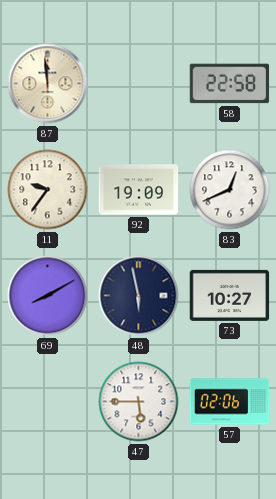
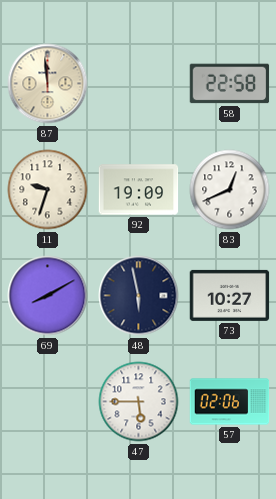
11: 9:36 -> 9:33 (48, 190)
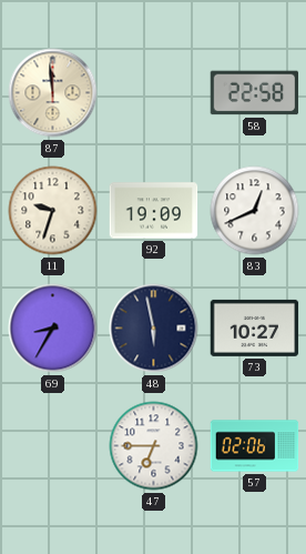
69: 8:10 -> 8:35 (53, 329)
47: 5:45 -> 6:45 (154, 446)
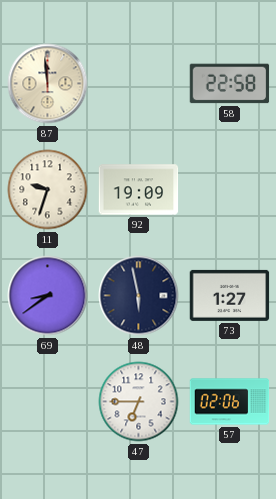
83: 12:41 -> none (255, 211)
69: 8:35 -> 8:39 (48, 296)
73: 10:27 -> 1:27 (230, 295)
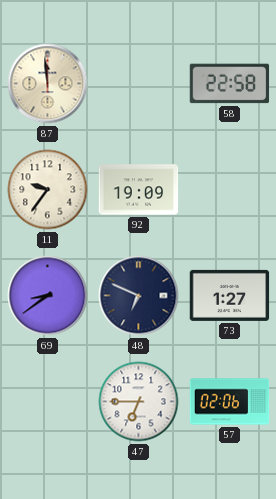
11: 9:33 -> 9:36 (48, 190)
48: 5:58 -> 6:49 (139, 296)
